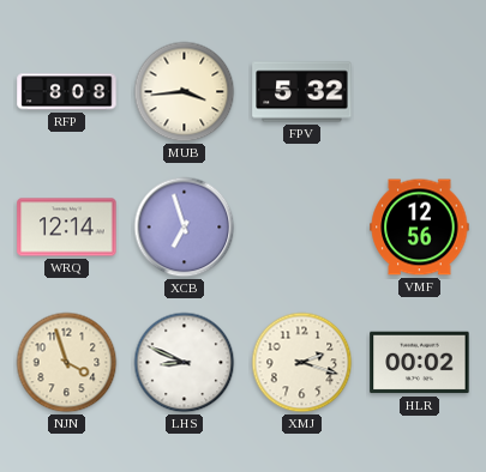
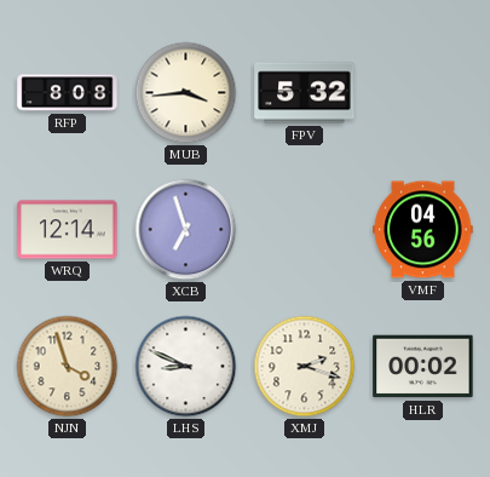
VMF: 12:56 -> 04:56 (423, 230)
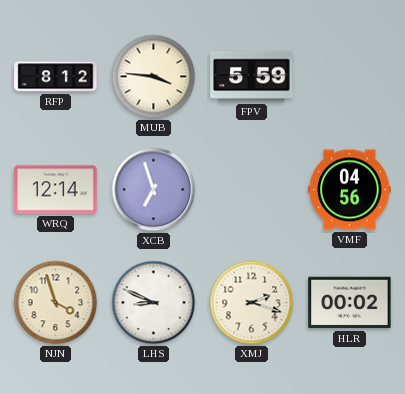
RFP: 8:08 -> 8:12 (56, 77)
MUB: 3:44 -> 3:46 (154, 77)
FPV: 5:32 -> 5:59 (252, 77)
